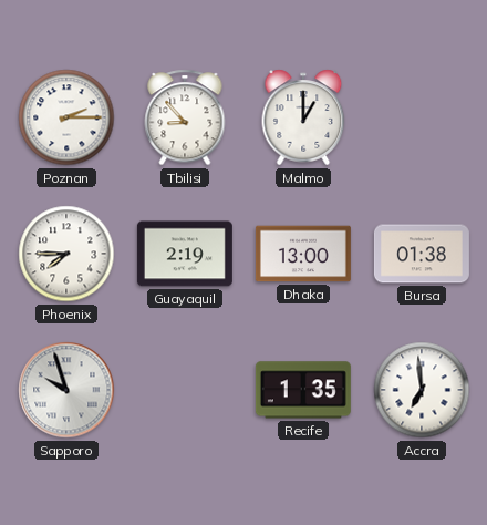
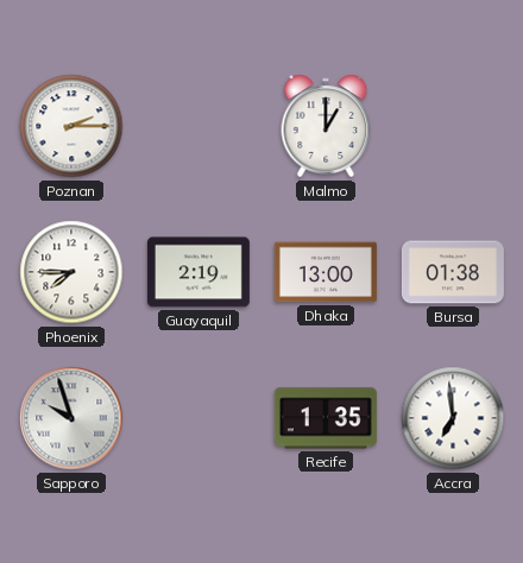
Tbilisi: 8:53 -> none (185, 117)
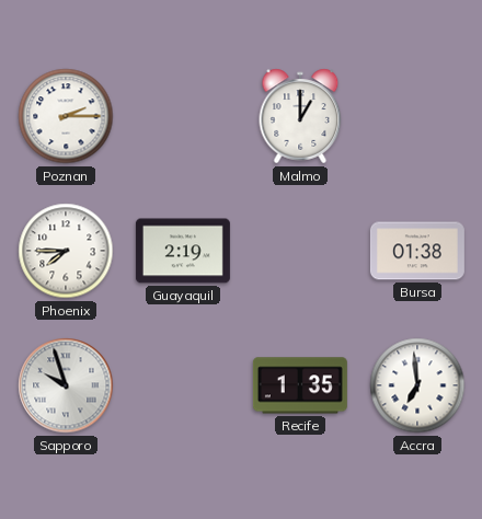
Dhaka: 13:00 -> none (326, 272)
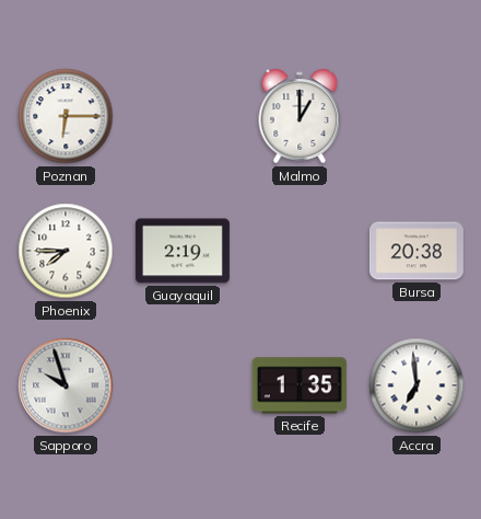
Poznan: 2:15 -> 6:15 (66, 116)
Bursa: 01:38 -> 20:38 (417, 251)
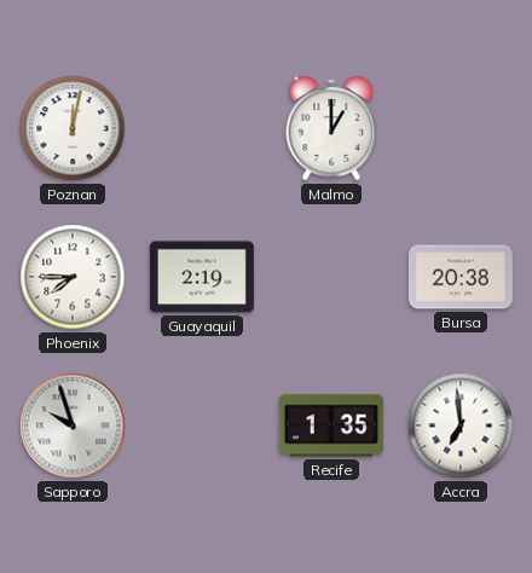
Poznan: 6:15 -> 12:02 (73, 128)
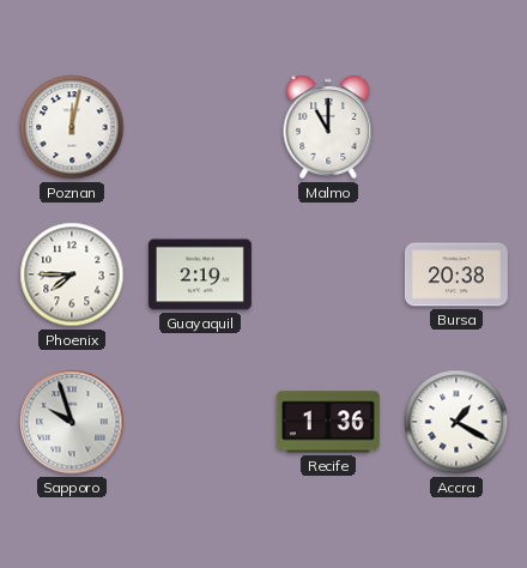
Malmo: 1:00 -> 11:00 (328, 127)
Recife: 1:35 -> 1:36 (328, 422)
Accra: 6:59 -> 1:20 (456, 422)
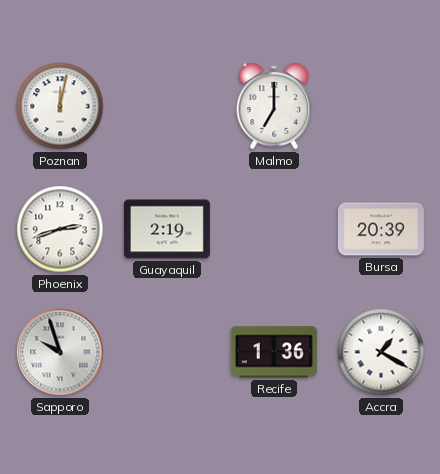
Malmo: 11:00 -> 7:00 (274, 106)
Phoenix: 7:45 -> 2:42 (60, 229)
Bursa: 20:38 -> 20:39 (381, 229)
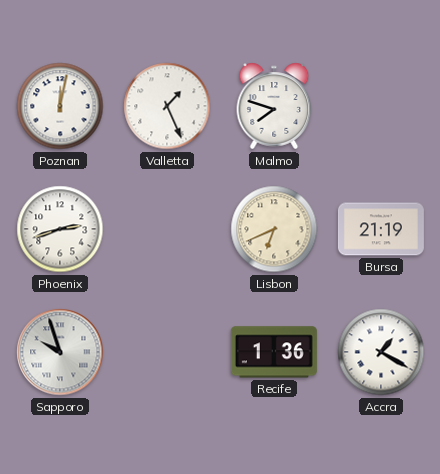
Valletta: none -> 1:26 (167, 106)
Malmo: 7:00 -> 7:48 (274, 106)
Guayaquil: 2:19 -> none (167, 229)
Lisbon: none -> 6:41 (274, 229)
Bursa: 20:39 -> 21:19 (381, 229)
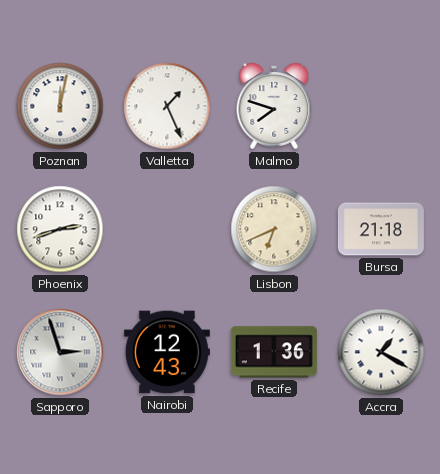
Bursa: 21:19 -> 21:18 (381, 229)
Sapporo: 9:57 -> 2:57 (60, 352)
Nairobi: none -> 12:43 (167, 352)
